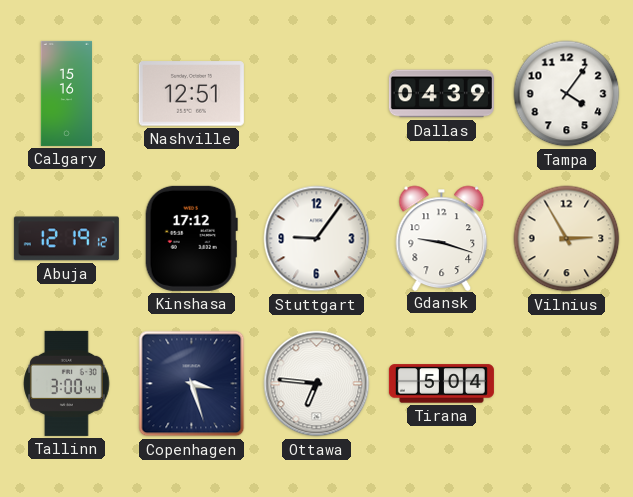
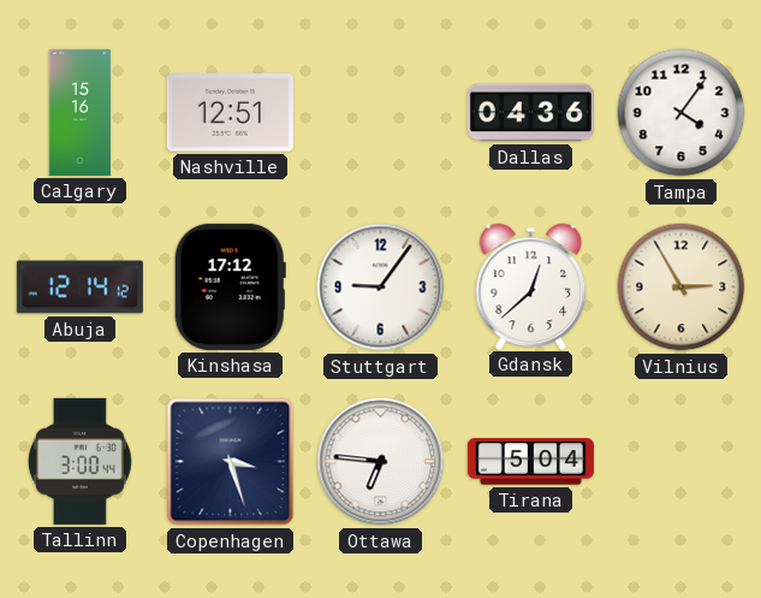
Dallas: 04:39 -> 04:36 (530, 113)
Abuja: 12:19 -> 12:14 (79, 288)
Gdansk: 9:18 -> 12:38 (531, 286)
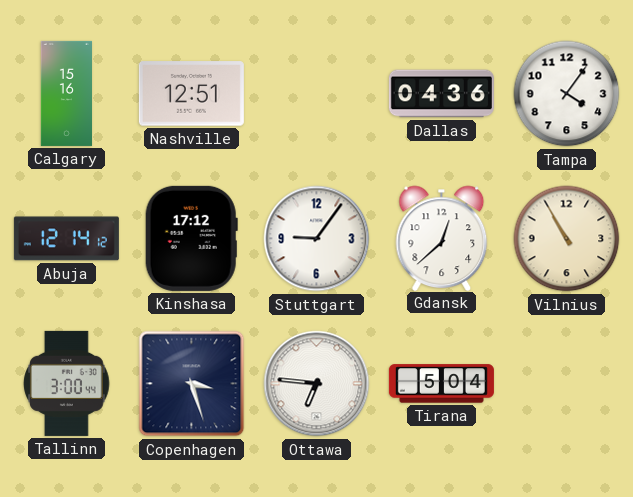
Vilnius: 2:55 -> 10:55 (567, 239)
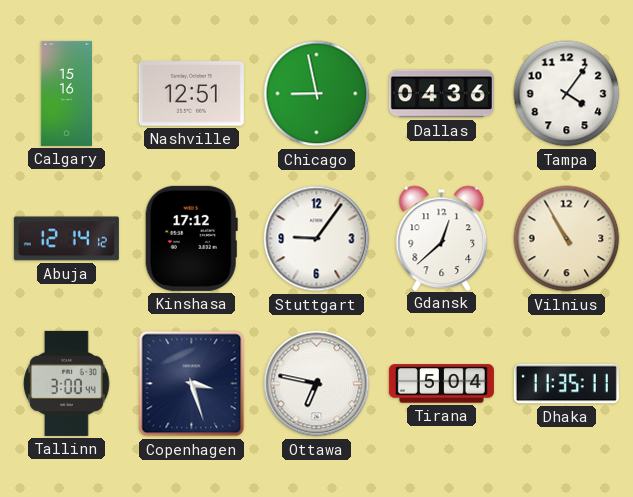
Chicago: none -> 8:58 (317, 94)
Ottawa: 6:46 -> 6:47 (317, 384)
Dhaka: none -> 11:35 (566, 384)
